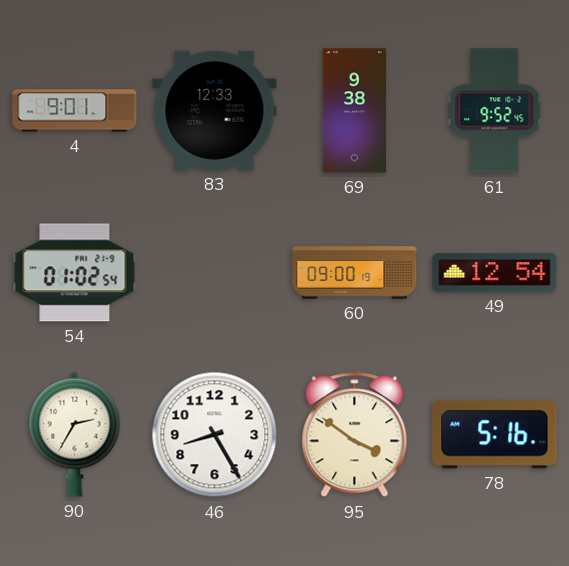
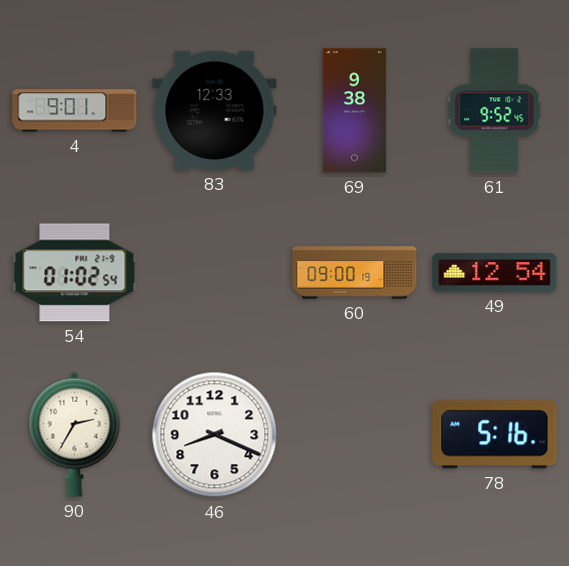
46: 8:25 -> 8:19 (215, 435)
95: 3:51 -> none (355, 435)
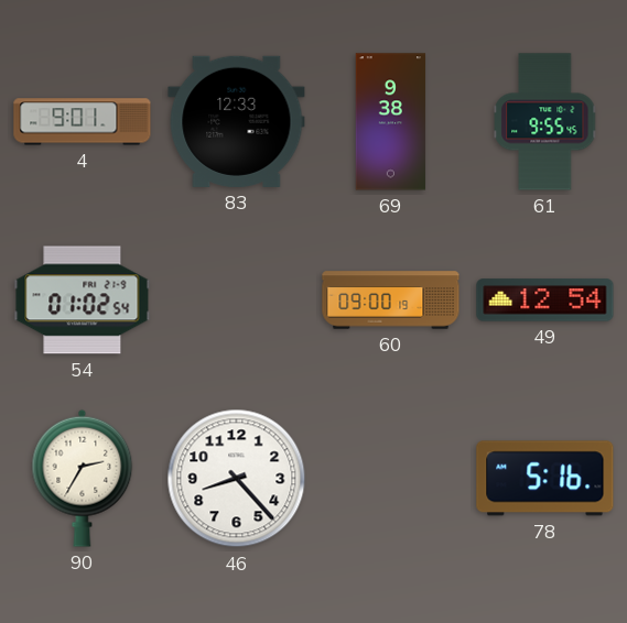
61: 9:52 -> 9:55 (545, 122)
46: 8:19 -> 8:23 (237, 479)
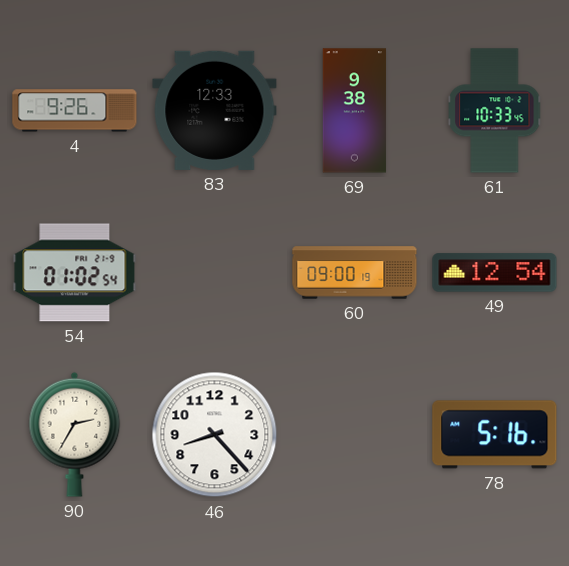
4: 9:01 -> 9:26 (75, 111)
61: 9:55 -> 10:33 (495, 111)
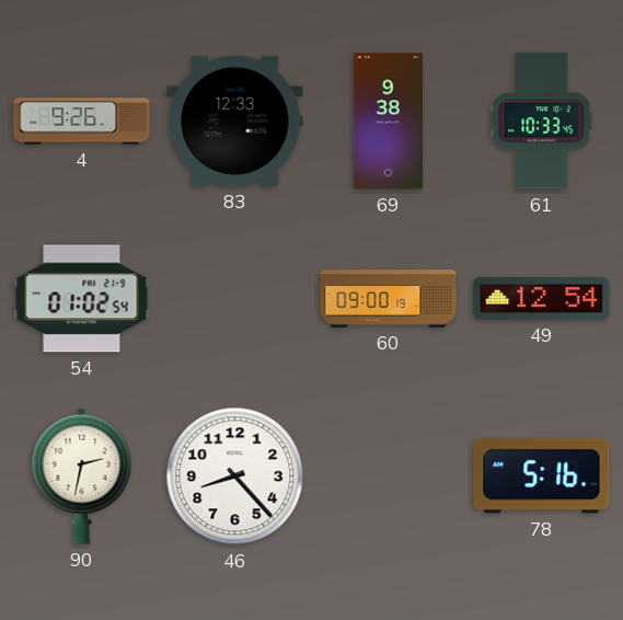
90: 2:35 -> 2:32 (82, 475)
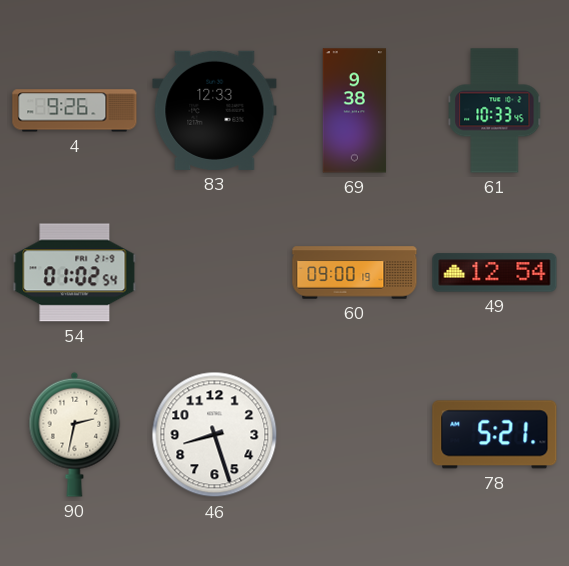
46: 8:23 -> 8:27 (215, 435)
78: 5:16 -> 5:21 (495, 435)
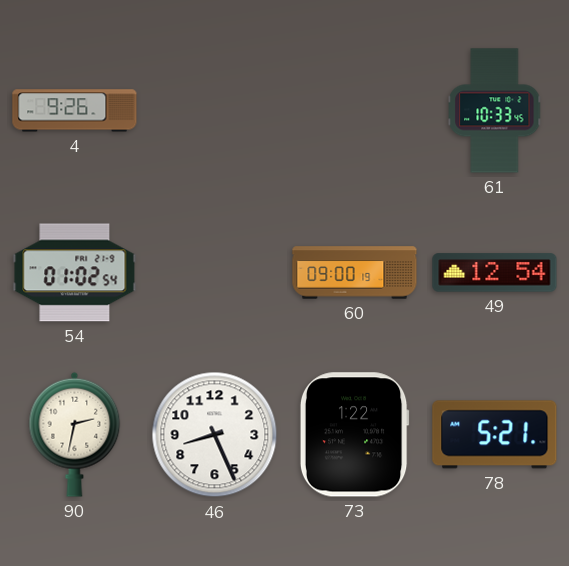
83: 12:33 -> none (215, 110)
69: 9:38 -> none (355, 111)
46: 8:27 -> 8:26 (215, 435)
73: none -> 1:22 (354, 435)
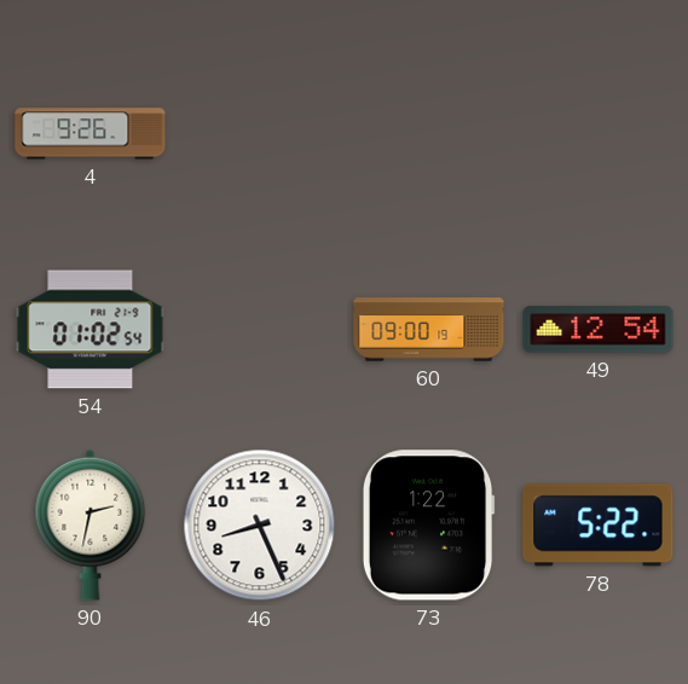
61: 10:33 -> none (495, 111)
78: 5:21 -> 5:22 (599, 526)
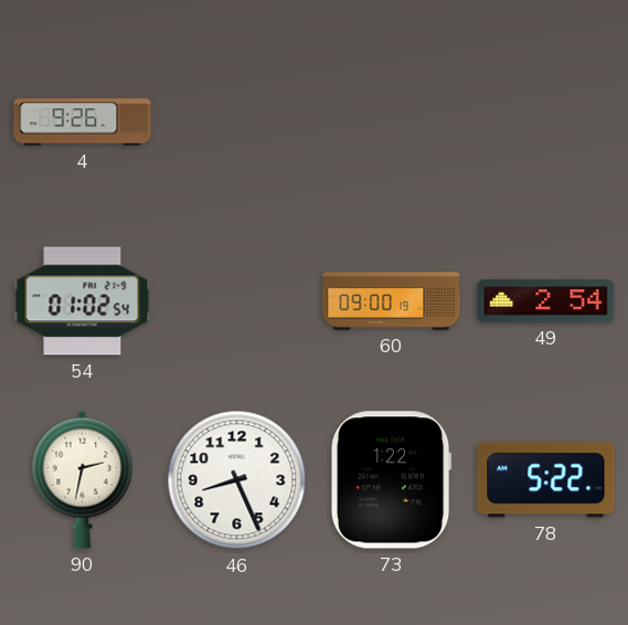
49: 12:54 -> 2:54 (546, 301)
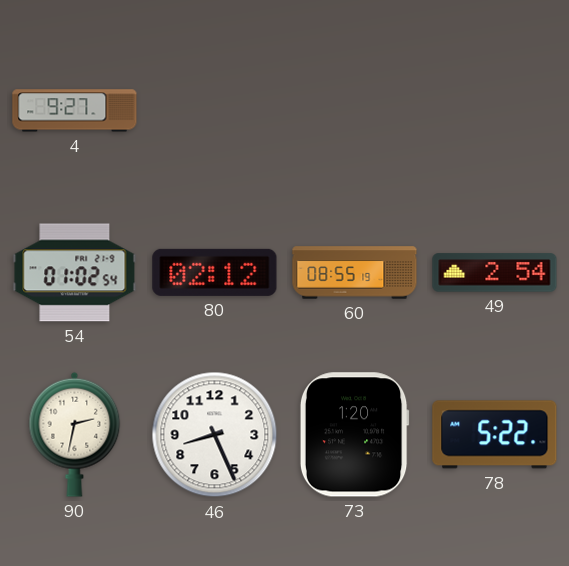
4: 9:26 -> 9:27 (75, 111)
80: none -> 02:12 (215, 272)
60: 09:00 -> 08:55 (355, 273)
73: 1:22 -> 1:20 (354, 435)
